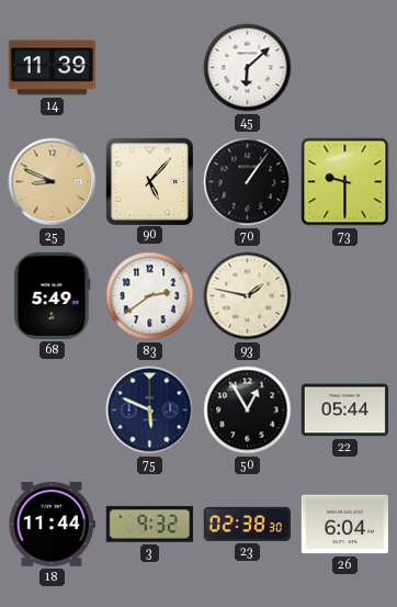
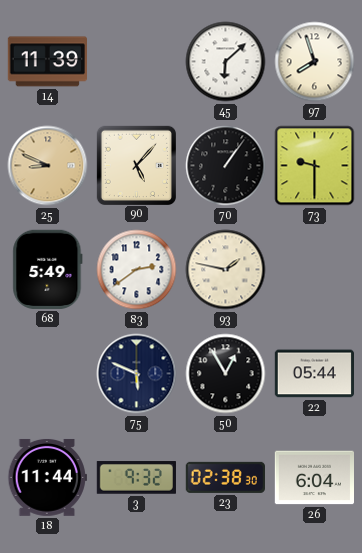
97: none -> 7:57 (315, 62)
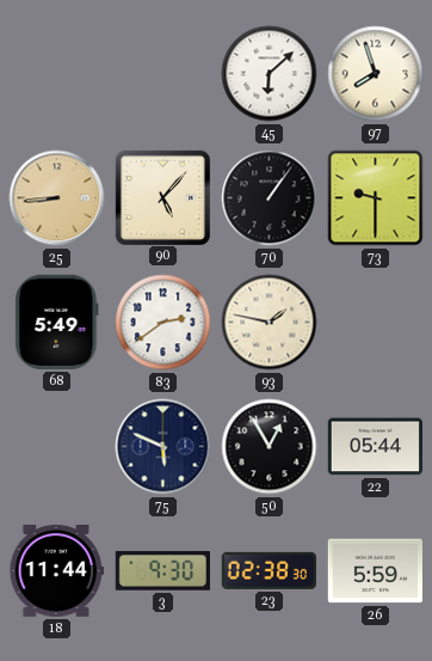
14: 11:39 -> none (47, 62)
25: 8:49 -> 8:44 (57, 198)
3: 9:32 -> 9:30 (162, 571)
26: 6:04 -> 5:59 (375, 571)
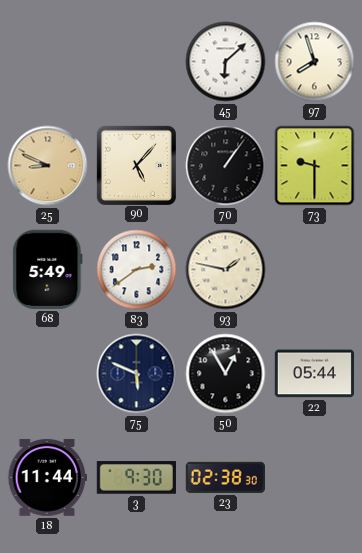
25: 8:44 -> 8:49 (48, 166)
26: 5:59 -> none (375, 571)
